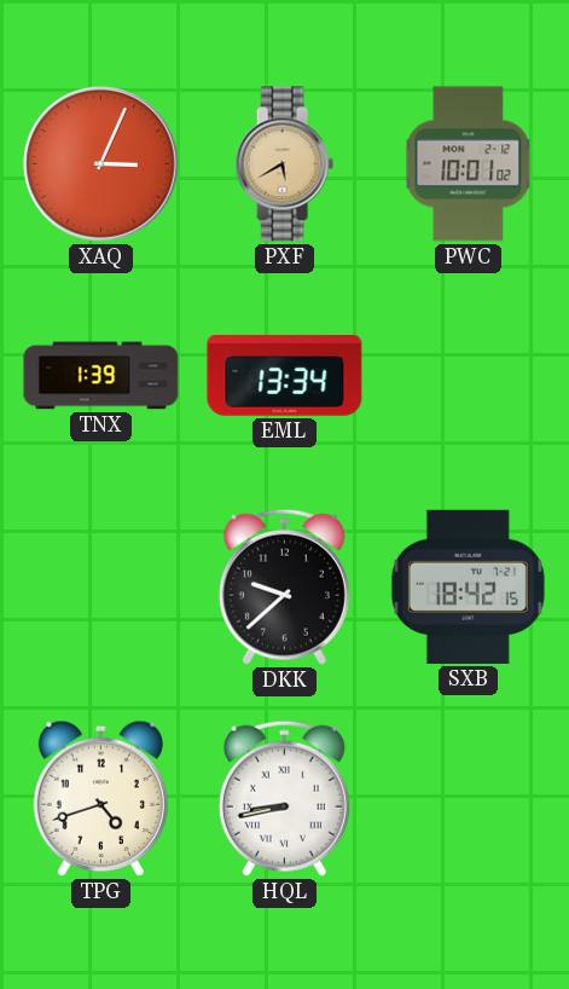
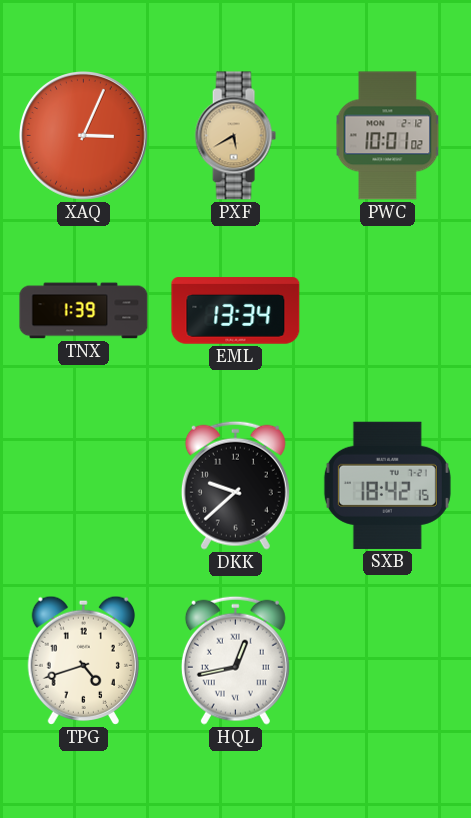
HQL: 8:43 -> 12:43 (235, 660)
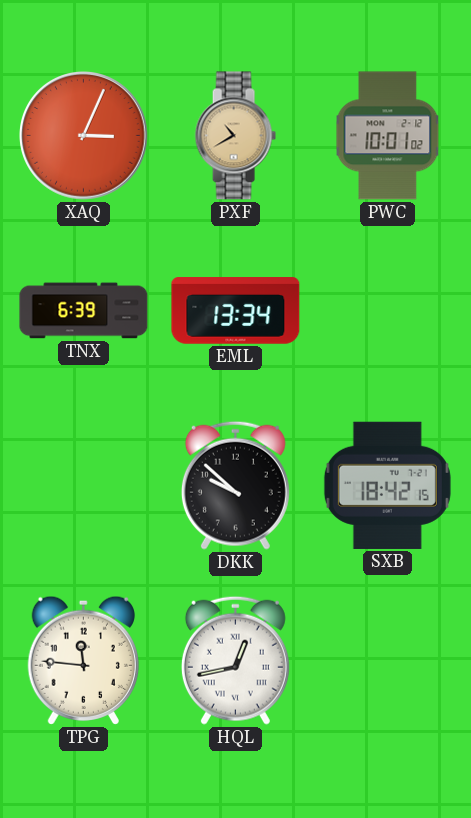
PXF: 5:40 -> 10:40 (235, 136)
TNX: 1:39 -> 6:39 (84, 311)
DKK: 9:38 -> 9:52 (235, 485)
TPG: 4:42 -> 11:46 (83, 660)
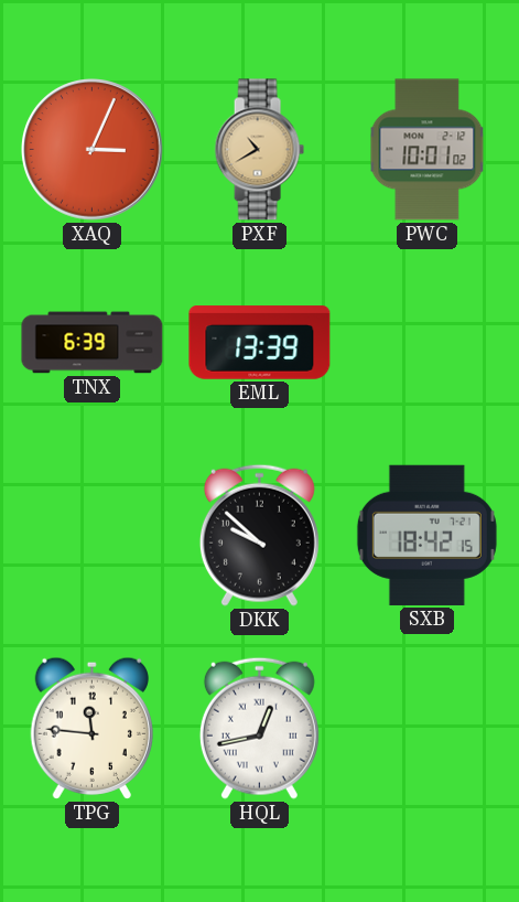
EML: 13:34 -> 13:39 (260, 343)
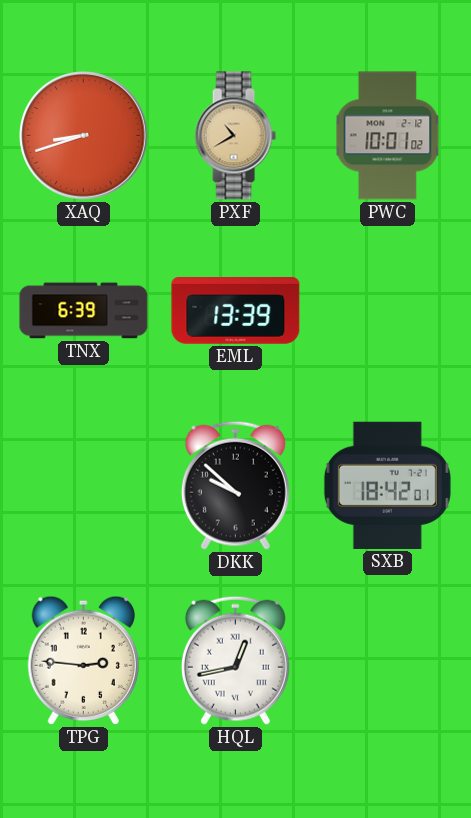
XAQ: 3:04 -> 8:42 (84, 136)
SXB: 18:42:15 -> 18:42:01 (387, 485)
TPG: 11:46 -> 2:46 (83, 660)
